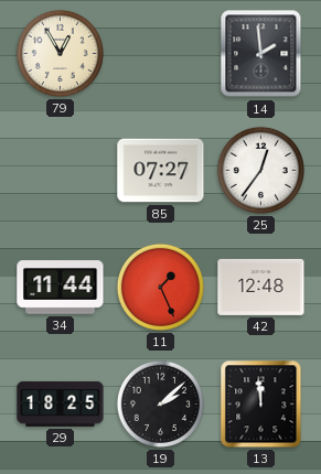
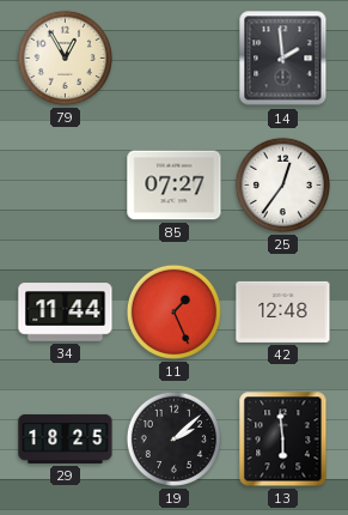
13: 11:59 -> 5:59 (283, 440)
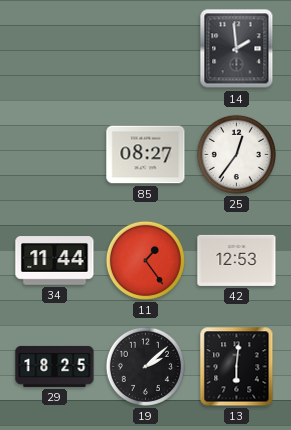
79: 12:55 -> none (65, 57)
85: 07:27 -> 08:27 (146, 155)
11: 1:26 -> 1:24 (145, 260)
42: 12:48 -> 12:53 (237, 260)
13: 5:59 -> 6:01 (237, 367)
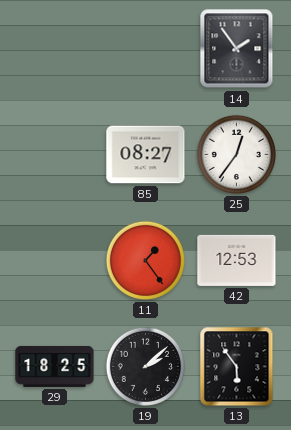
14: 1:59 -> 1:54 (237, 49)
34: 11:44 -> none (55, 261)
13: 6:01 -> 5:54 (237, 367)
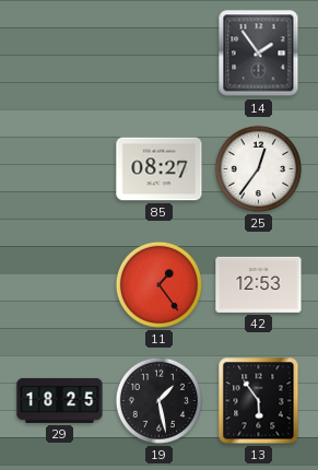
19: 2:08 -> 1:28 (158, 400)
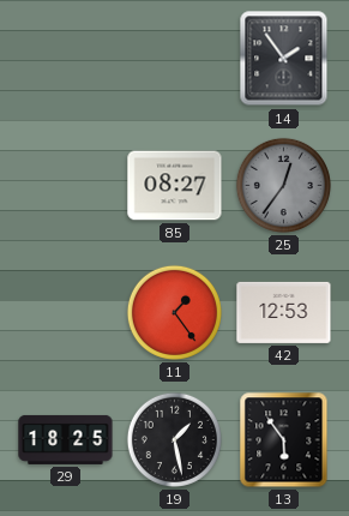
25 dial: white -> grey (283, 185)
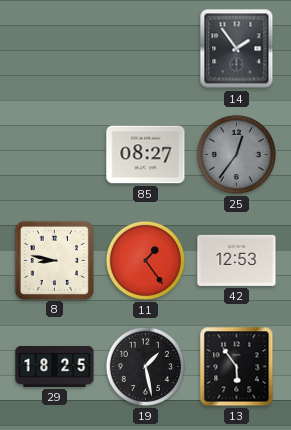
8: none -> 8:47 (54, 260)
